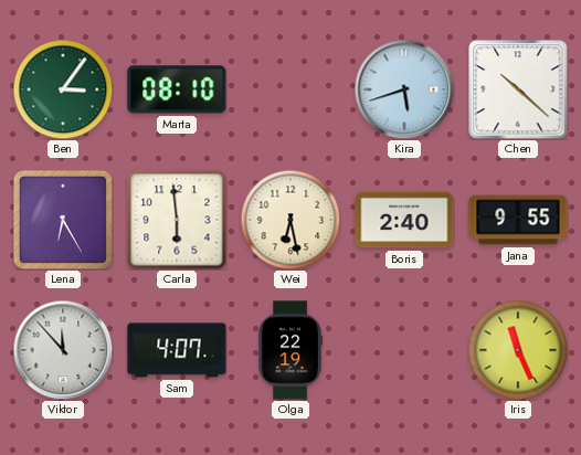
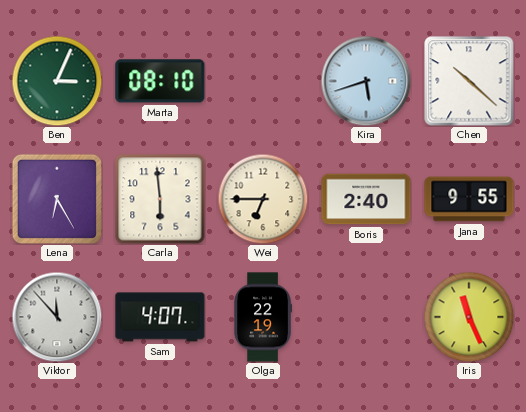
Ben: 3:06 -> 3:04 (57, 81)
Wei: 6:28 -> 6:45 (263, 199)
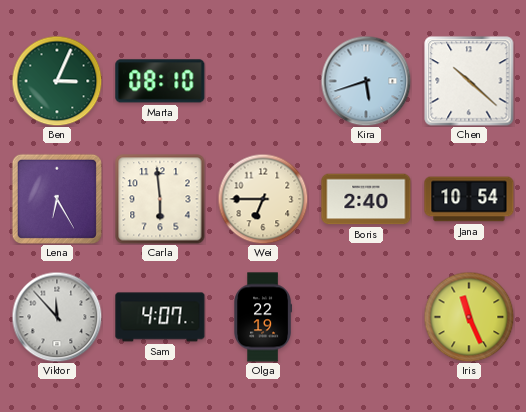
Jana: 9:55 -> 10:54 (469, 199)
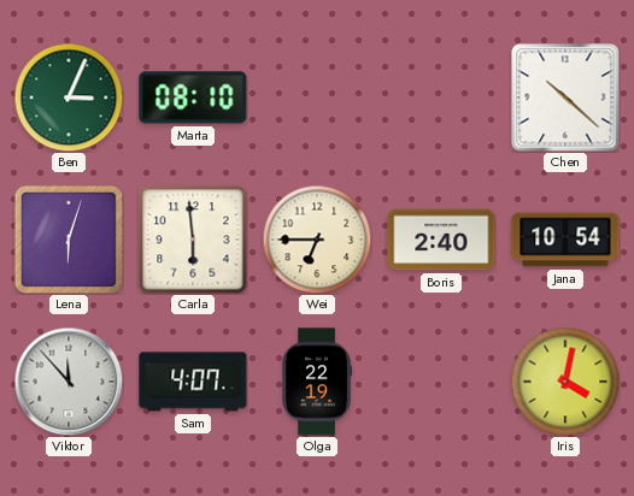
Kira: 5:42 -> none (366, 81)
Lena: 6:25 -> 6:03 (69, 240)
Iris: 11:26 -> 4:02 (565, 382)
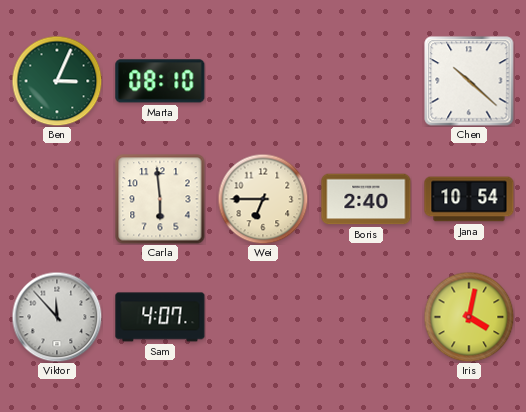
Lena: 6:03 -> none (69, 240)
Olga: 22:19 -> none (316, 382)
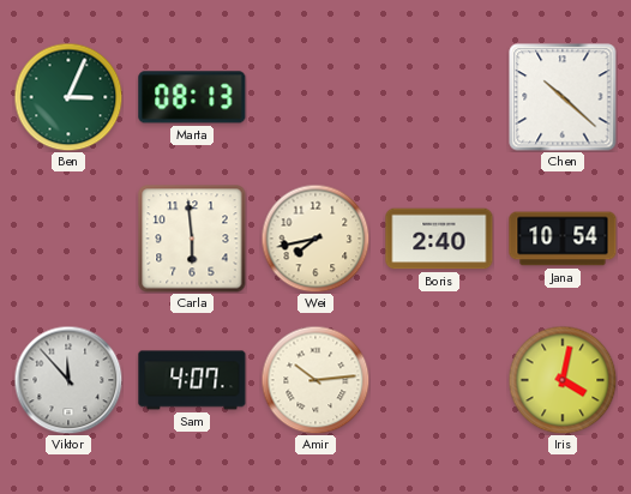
Marta: 08:10 -> 08:13 (192, 97)
Wei: 6:45 -> 7:43 (315, 239)
Amir: none -> 10:14 (315, 380)
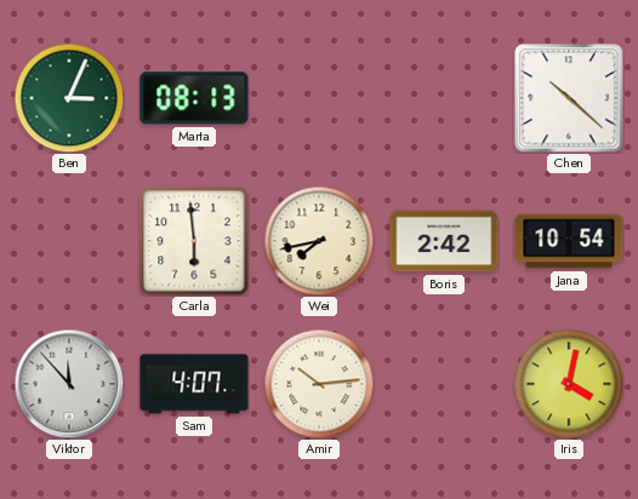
Boris: 2:40 -> 2:42 (444, 241)
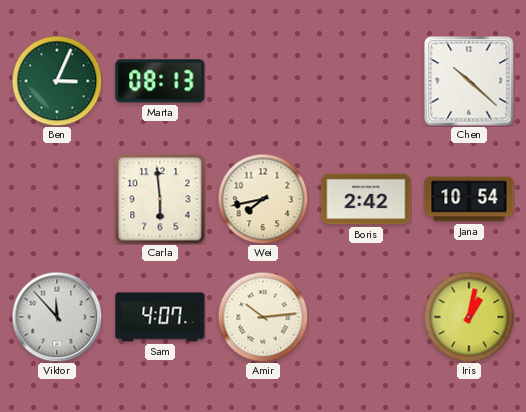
Iris: 4:02 -> 1:02 (469, 317)
